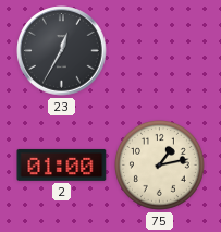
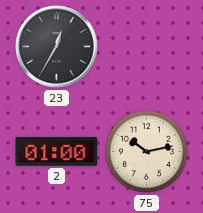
75: 1:13 -> 10:13 (146, 151)
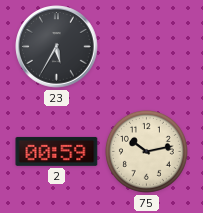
23: 12:35 -> 5:35 (57, 47)
2: 01:00 -> 00:59 (57, 151)
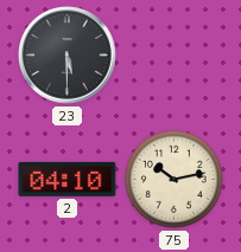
23: 5:35 -> 5:30 (68, 56)
2: 00:59 -> 04:10 (68, 179)
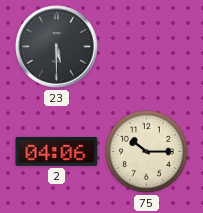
2: 04:10 -> 04:06 (57, 151)
75: 10:13 -> 10:15 (146, 151)
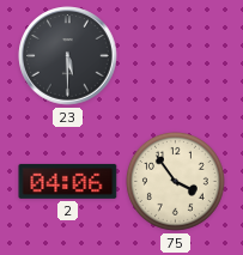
75: 10:15 -> 3:54 (175, 181)
